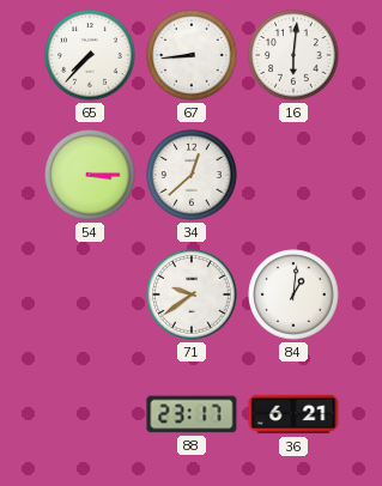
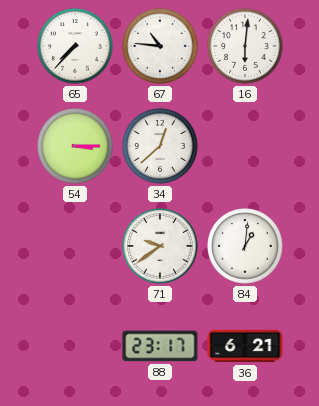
67: 8:44 -> 10:46 (160, 46)
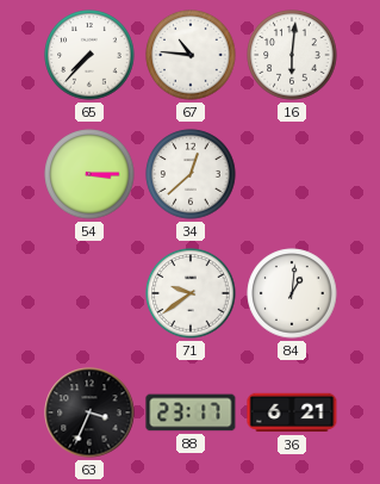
63: none -> 3:34 (89, 412)
